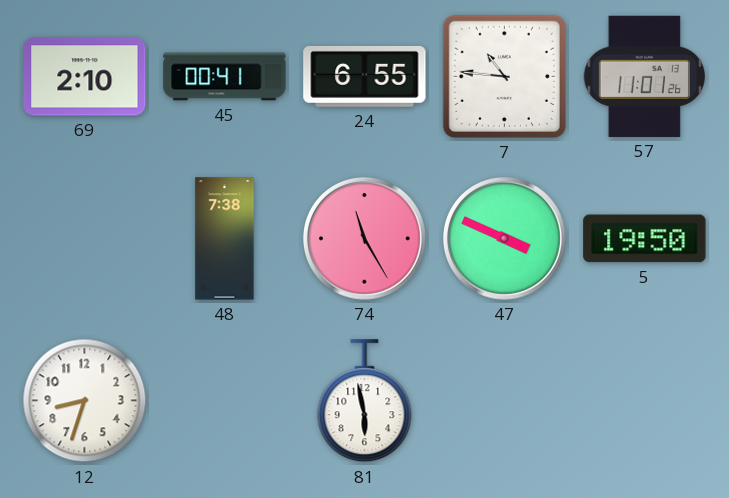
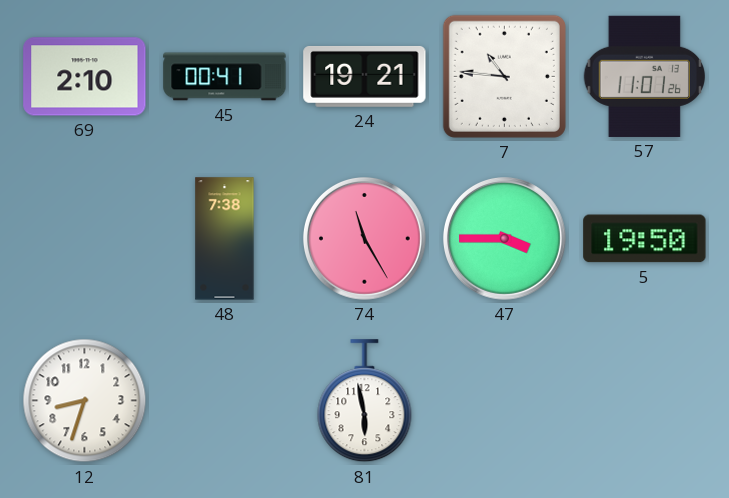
24: 6:55 -> 19:21 (365, 76)
47: 3:49 -> 3:45 (505, 239)
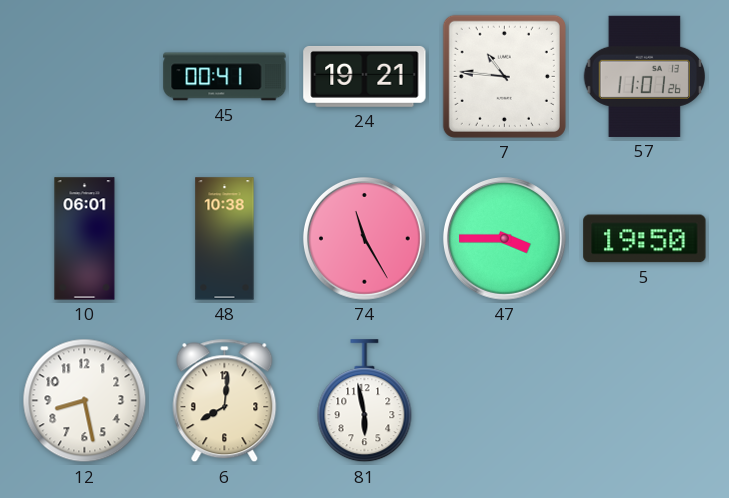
69: 2:10 -> none (85, 77)
10: none -> 06:01 (85, 239)
48: 7:38 -> 10:38 (225, 239)
12: 8:33 -> 8:28 (85, 401)
6: none -> 8:01 (225, 401)
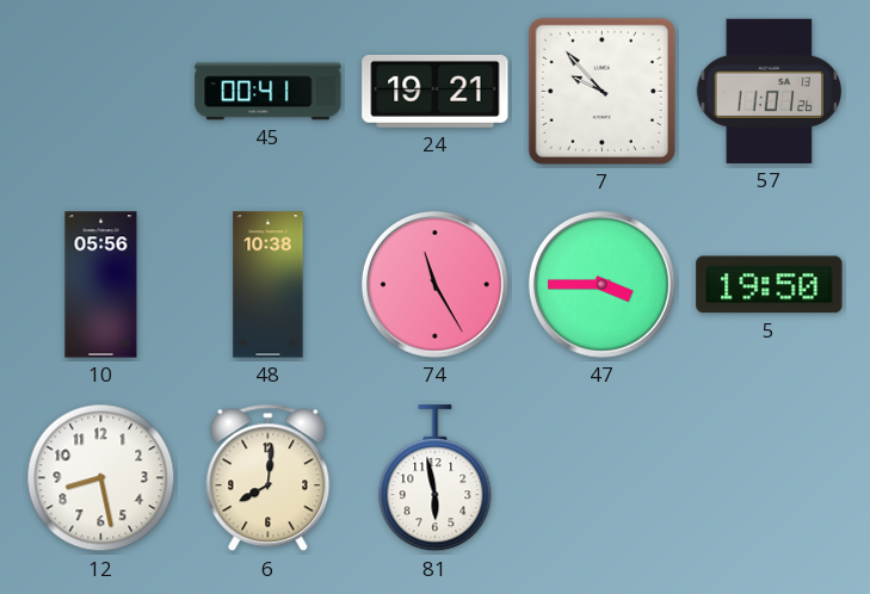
7: 10:46 -> 9:53 (601, 91)
10: 06:01 -> 05:56 (101, 285)
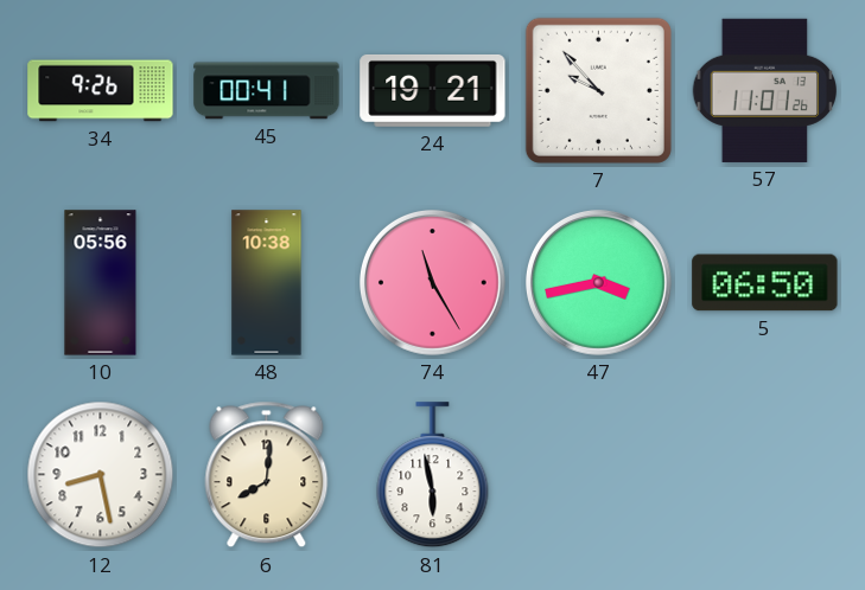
34: none -> 9:26 (101, 91)
47: 3:45 -> 3:43 (599, 283)
5: 19:50 -> 06:50 (765, 283)
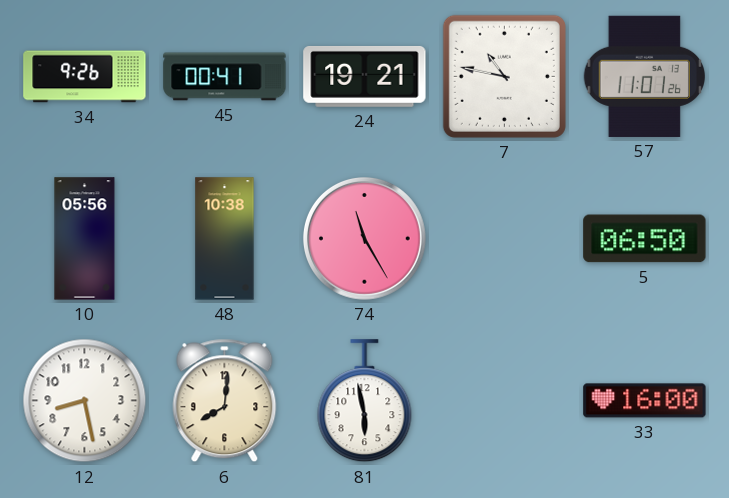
7: 9:53 -> 10:47 (504, 76)
47: 3:43 -> none (599, 283)
33: none -> 16:00 (645, 401)
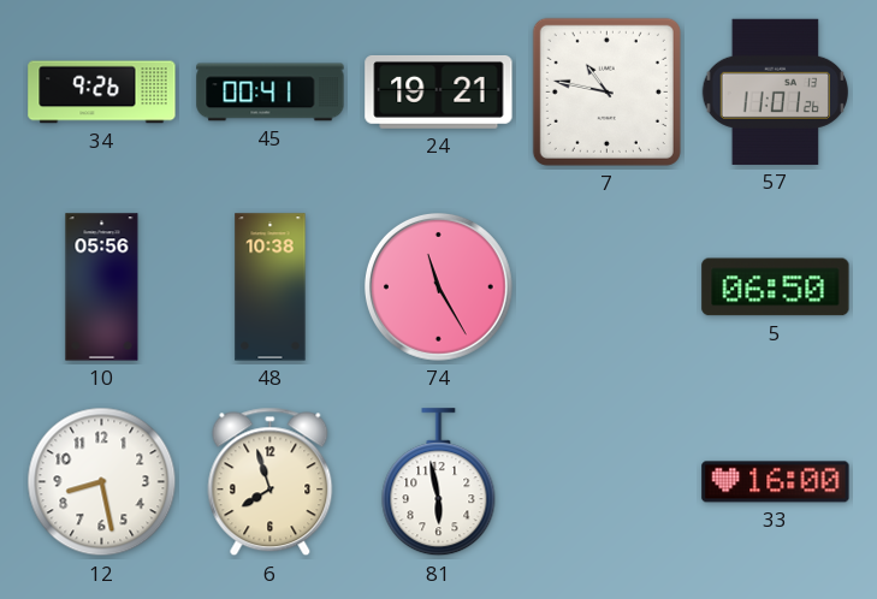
6: 8:01 -> 7:57 (271, 482)
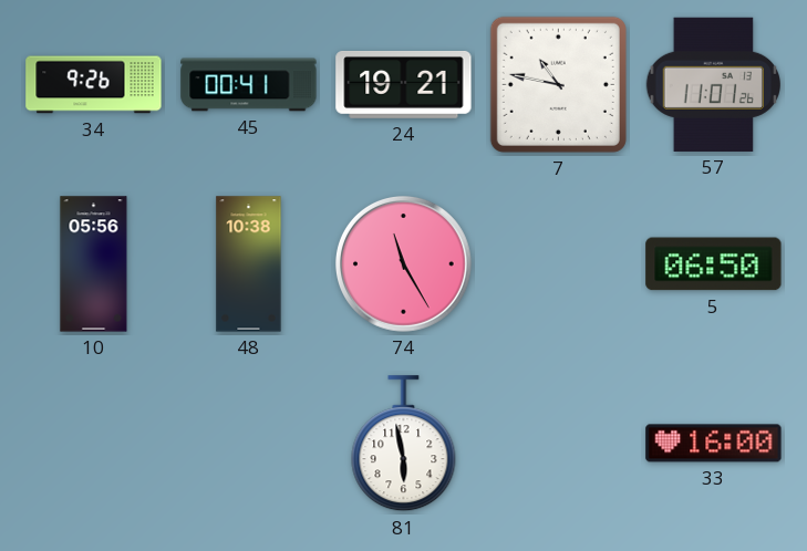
12: 8:28 -> none (102, 482)
6: 7:57 -> none (271, 482)
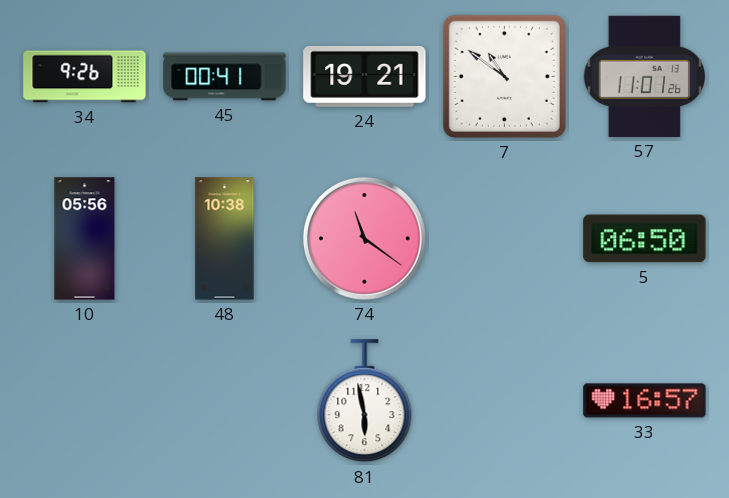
7: 10:47 -> 10:51 (504, 76)
74: 11:25 -> 11:21 (365, 239)
33: 16:00 -> 16:57 (645, 401)
